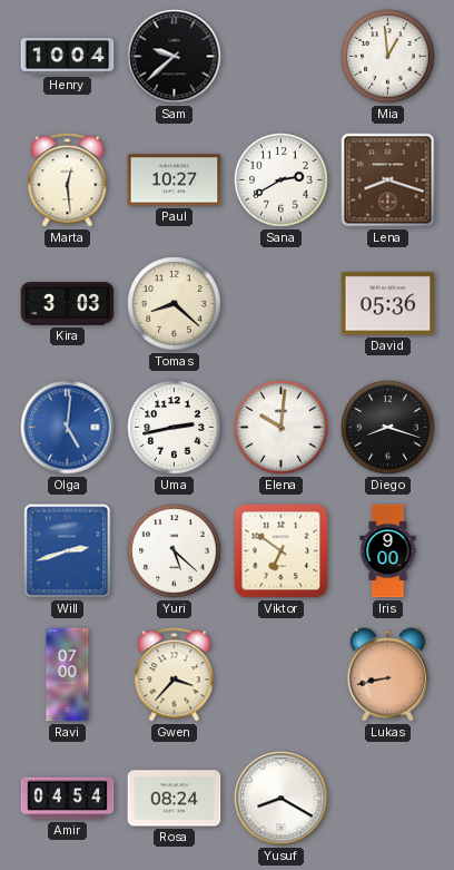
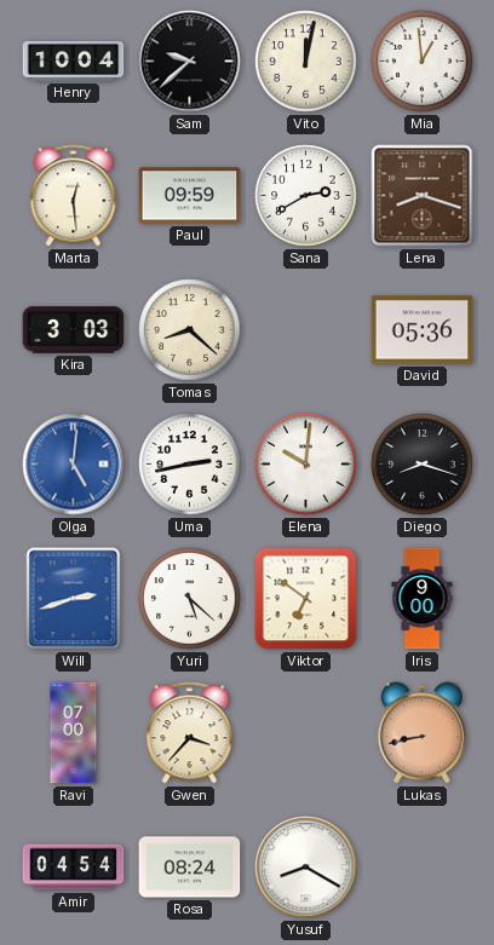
Vito: none -> 12:02 (306, 62)
Paul: 10:27 -> 09:59 (190, 196)
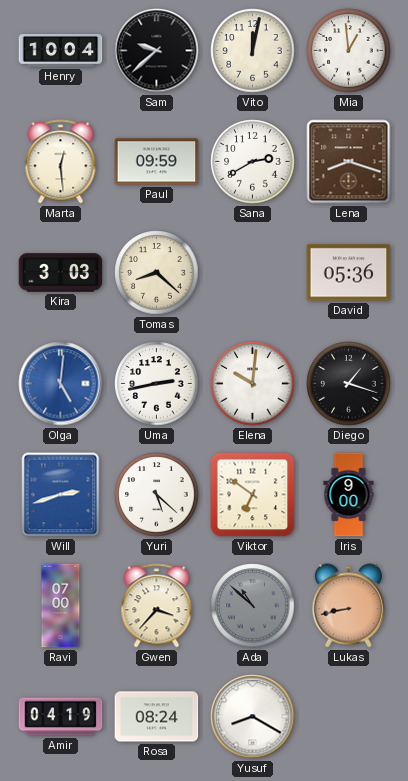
Diego: 8:18 -> 1:18 (349, 384)
Ada: none -> 10:52 (253, 606)
Amir: 04:54 -> 04:19 (61, 717)
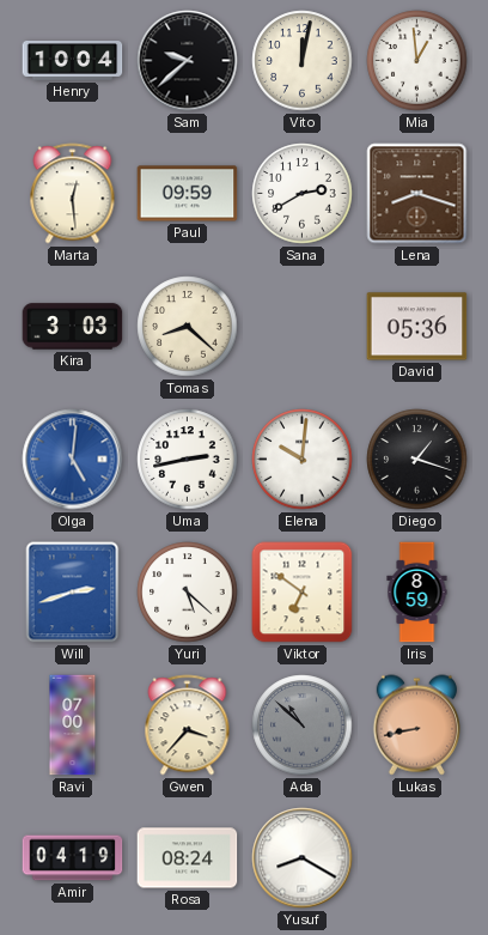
Iris: 9:00 -> 8:59 (417, 593)
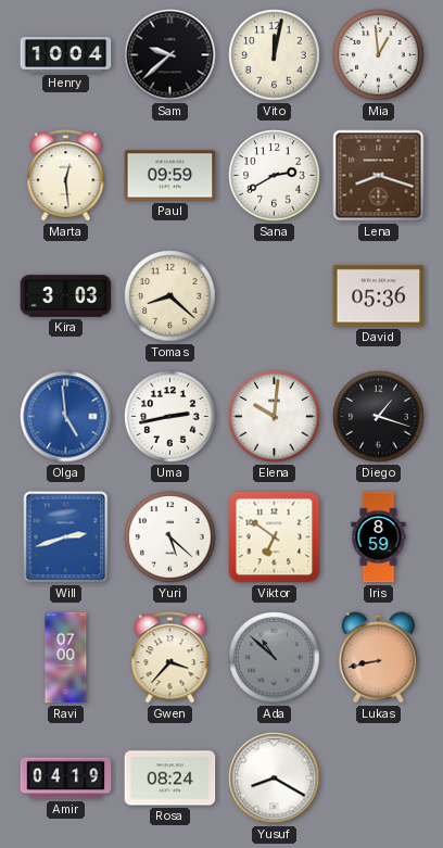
Olga: 5:01 -> 4:59 (66, 417)
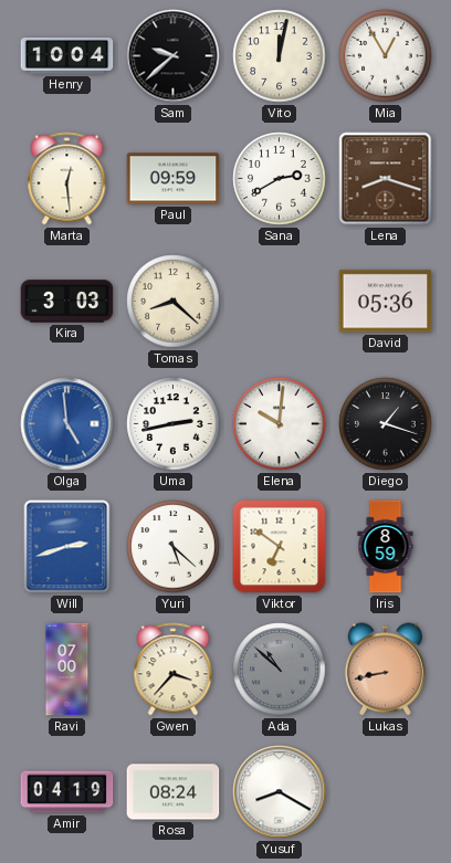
Mia: 12:59 -> 12:55 (386, 56)
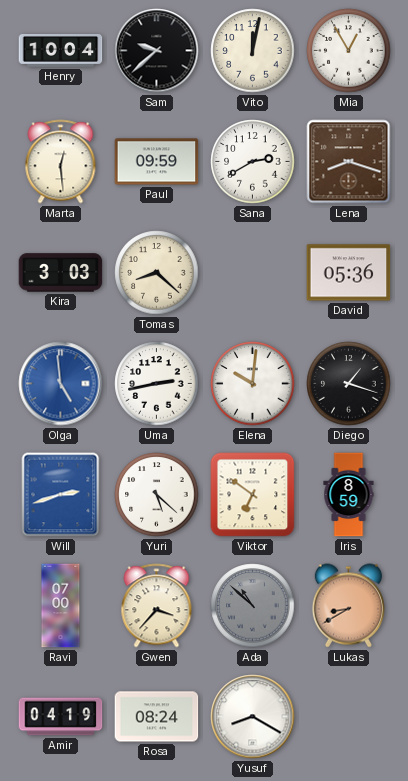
Lukas: 8:43 -> 8:40 (348, 606)
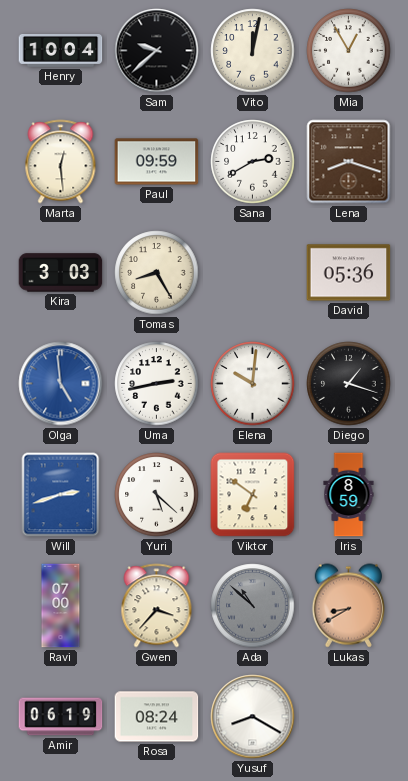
Tomas: 8:22 -> 8:25 (157, 273)
Amir: 04:19 -> 06:19 (61, 717)
